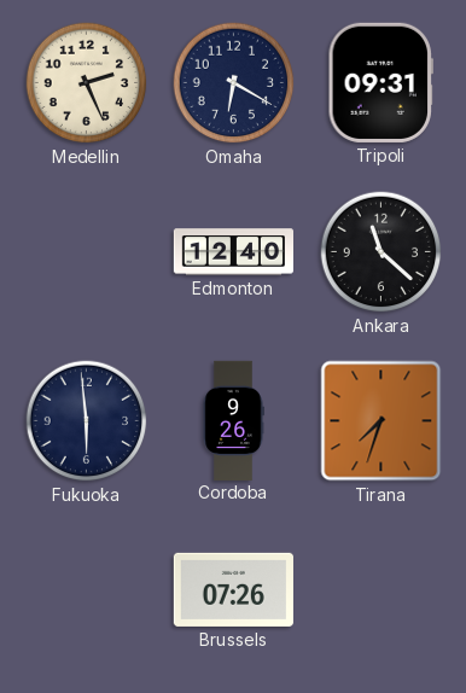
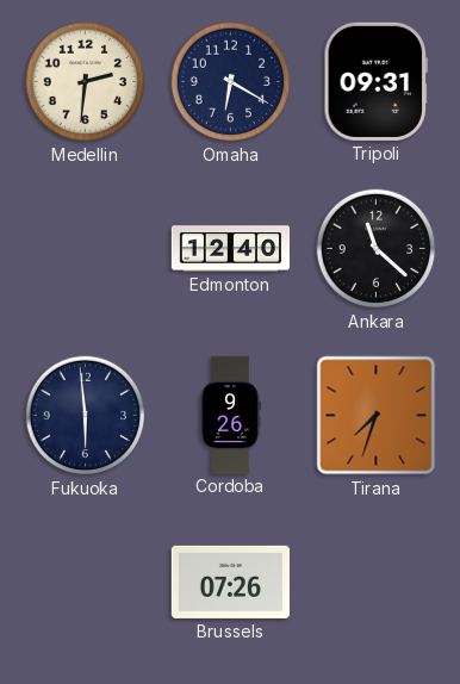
Medellin: 2:26 -> 2:31 (86, 82)
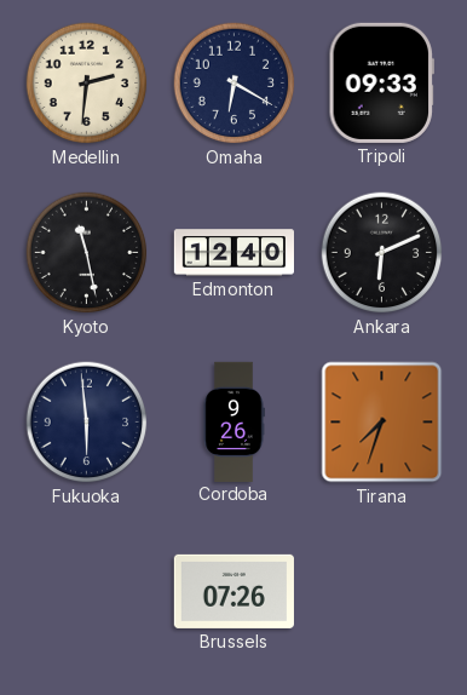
Tripoli: 09:31 -> 09:33 (381, 82)
Kyoto: none -> 11:28 (87, 253)
Ankara: 11:22 -> 6:11 (382, 253)
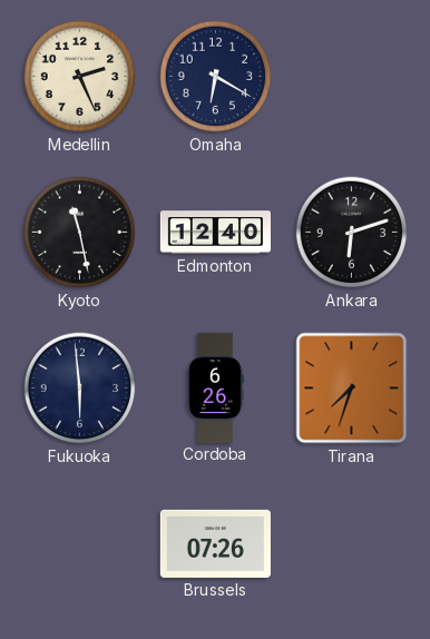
Medellin: 2:31 -> 2:26 (80, 77)
Tripoli: 09:33 -> none (381, 82)
Ankara: 6:11 -> 6:12 (352, 233)
Cordoba: 9:26 -> 6:26 (215, 387)
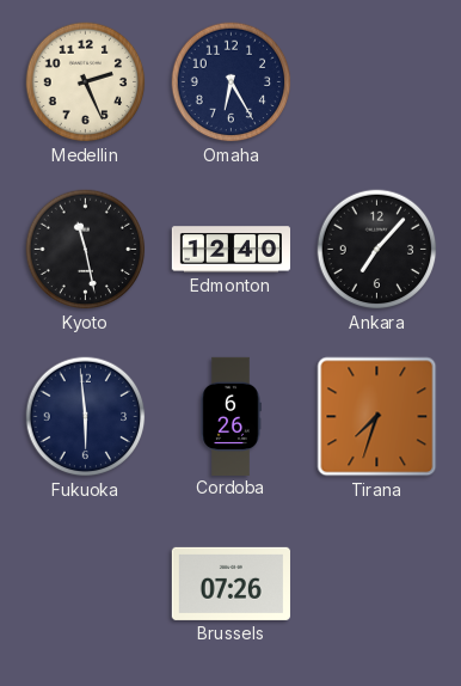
Omaha: 6:20 -> 6:25 (232, 82)
Ankara: 6:12 -> 7:07 (377, 250)
